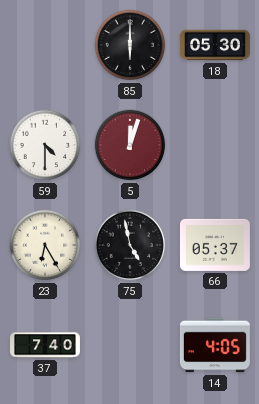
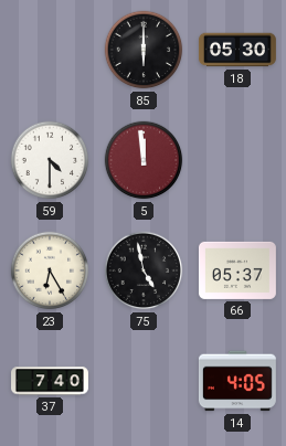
5: 12:03 -> 11:59 (144, 160)
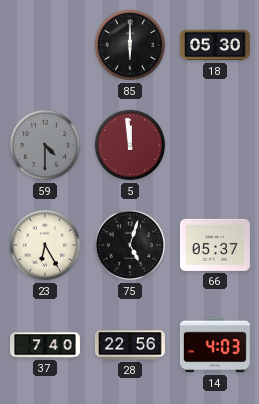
59 dial: white -> grey (45, 145)
75: 4:58 -> 5:03 (130, 245)
28: none -> 22:56 (130, 345)
14: 4:05 -> 4:03 (215, 345)
